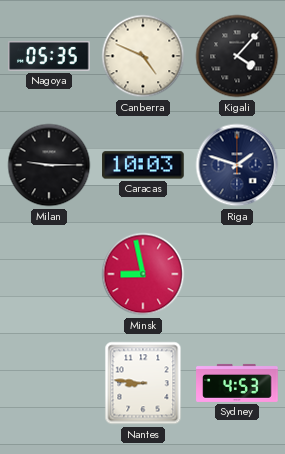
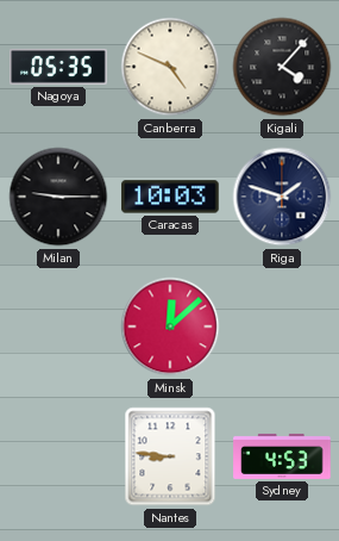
Minsk: 8:58 -> 12:08 (170, 327)
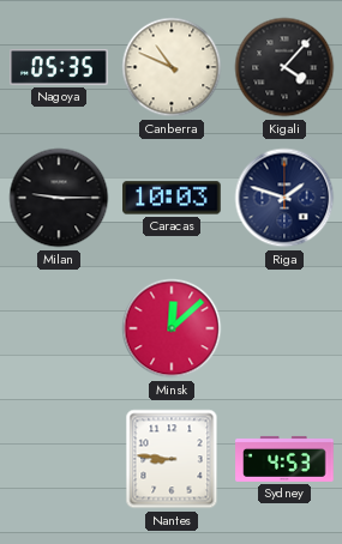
Canberra: 4:49 -> 10:49 (172, 67)
